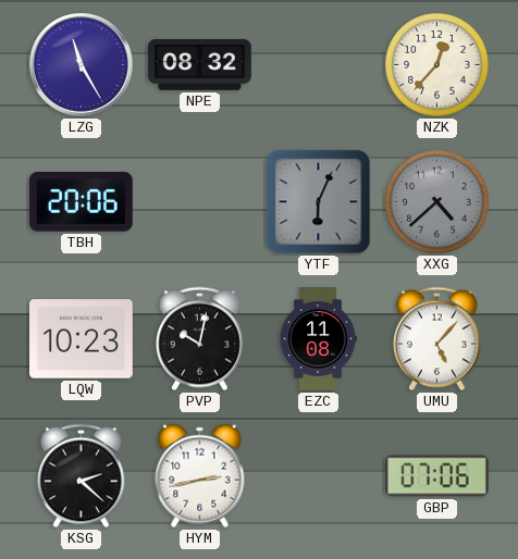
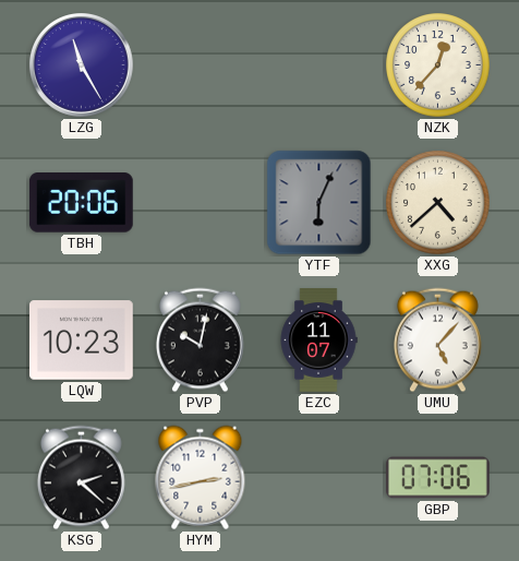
NPE: 08:32 -> none (200, 64)
XXG dial: grey -> cream (438, 203)
EZC: 11:08 -> 11:07 (318, 341)
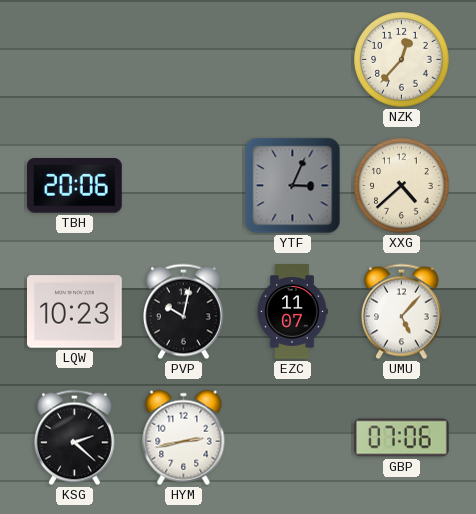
LZG: 11:25 -> none (82, 65)
YTF: 6:04 -> 3:04 (293, 186)
